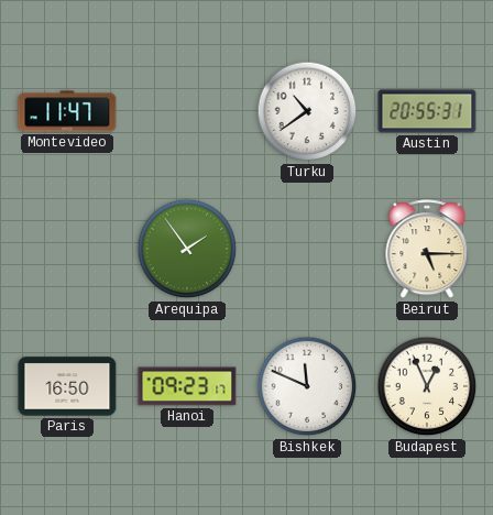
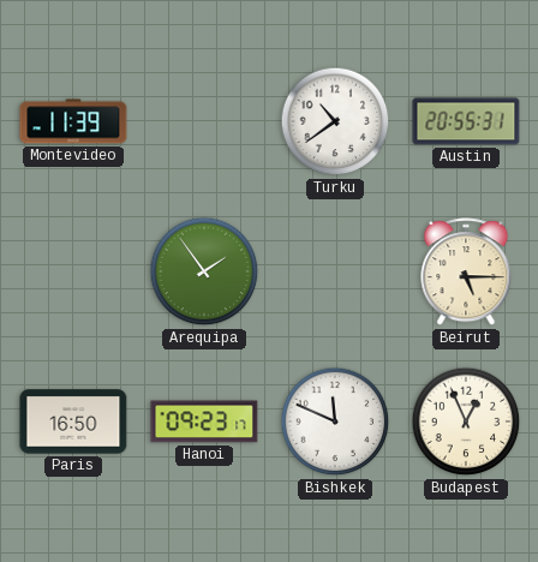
Montevideo: 11:47 -> 11:39 (73, 121)
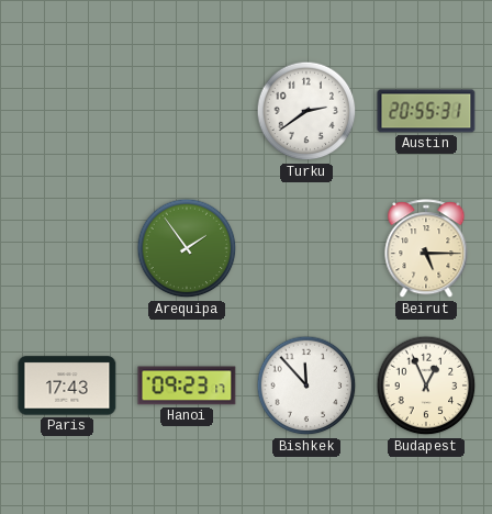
Montevideo: 11:39 -> none (73, 121)
Turku: 10:39 -> 2:39 (306, 111)
Paris: 16:50 -> 17:43 (67, 386)
Bishkek: 11:49 -> 11:53 (306, 386)
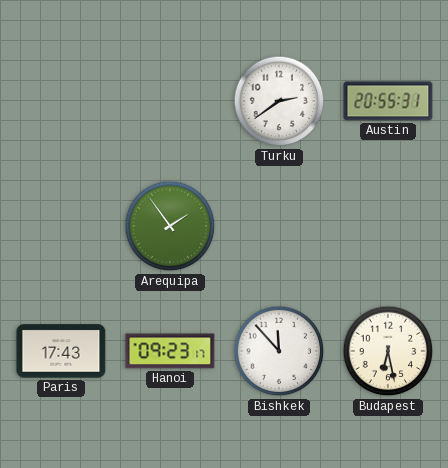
Beirut: 5:15 -> none (426, 249)
Budapest: 12:56 -> 6:28 (388, 351)
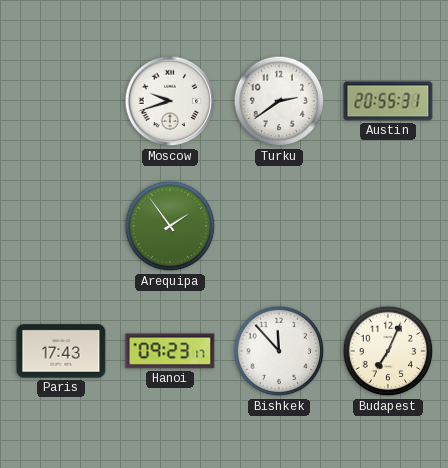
Moscow: none -> 9:42 (170, 101)
Budapest: 6:28 -> 7:04 (388, 351)
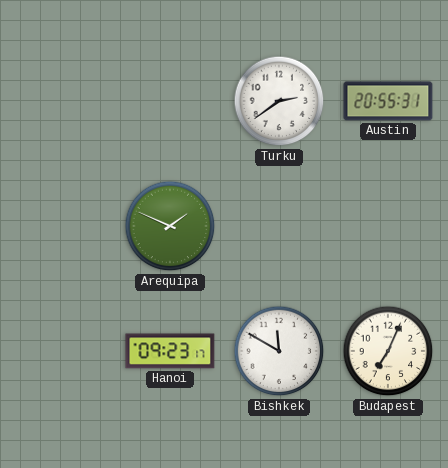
Moscow: 9:42 -> none (170, 101)
Arequipa: 1:54 -> 1:49 (170, 226)
Paris: 17:43 -> none (61, 351)
Bishkek: 11:53 -> 11:50 (279, 351)
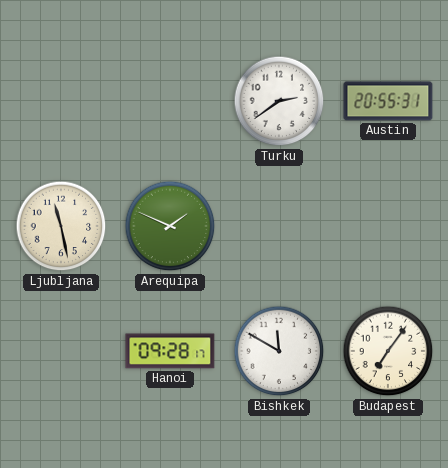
Ljubljana: none -> 11:28 (61, 226)
Hanoi: 09:23 -> 09:28 (170, 351)
Budapest: 7:04 -> 7:06 (388, 351)
